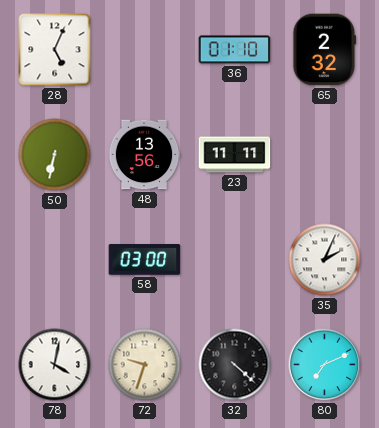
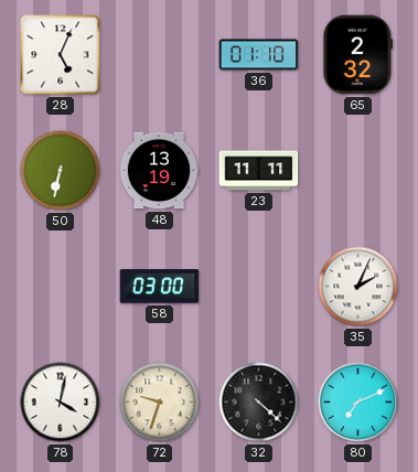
48: 13:56 -> 13:19 (159, 171)
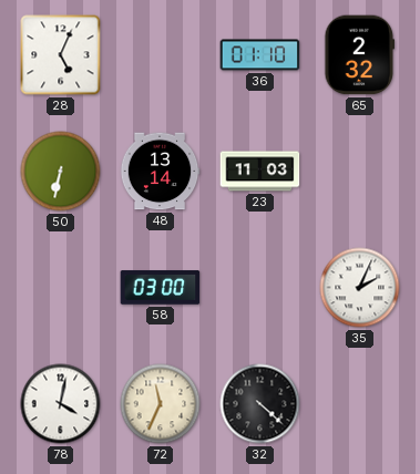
48: 13:19 -> 13:14 (160, 172)
23: 11:11 -> 11:03 (260, 172)
72: 9:33 -> 11:34 (161, 404)
80: 7:11 -> none (358, 403)
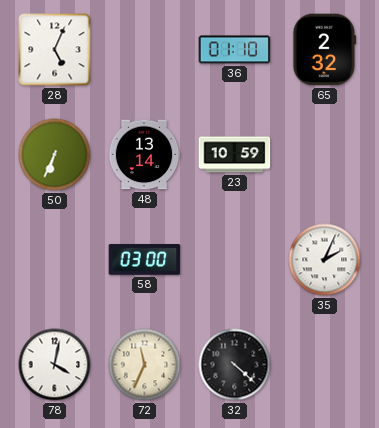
50: 6:32 -> 6:34 (55, 155)
23: 11:03 -> 10:59 (235, 155)
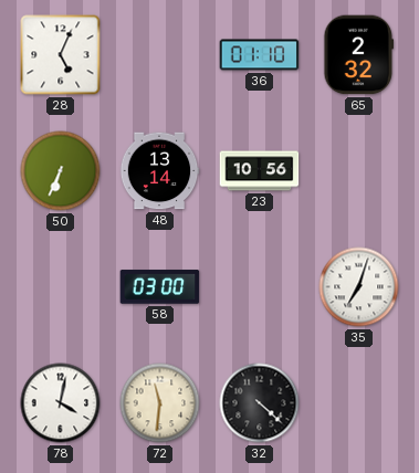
23: 10:59 -> 10:56 (260, 171)
35: 2:04 -> 7:03 (359, 287)
72: 11:34 -> 11:31 (160, 403)
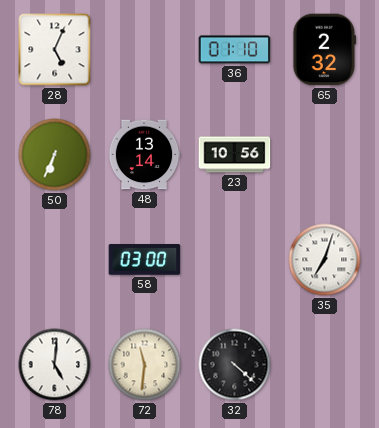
78: 4:02 -> 5:01 (55, 365)
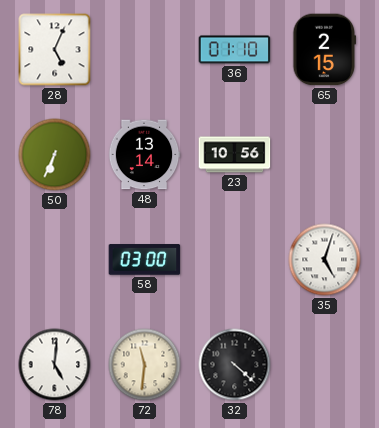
65: 2:32 -> 2:15 (325, 50)
35: 7:03 -> 5:03 (325, 260)
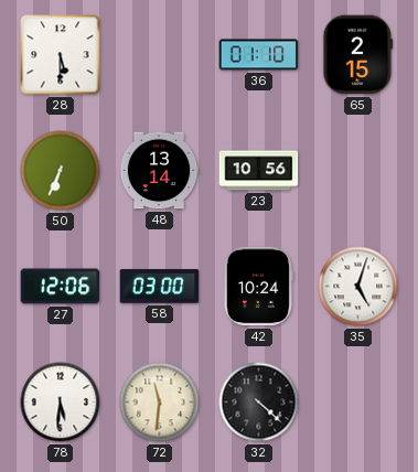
28: 5:04 -> 5:30 (61, 55)
27: none -> 12:06 (61, 287)
42: none -> 10:24 (258, 287)
78: 5:01 -> 5:31 (61, 403)
